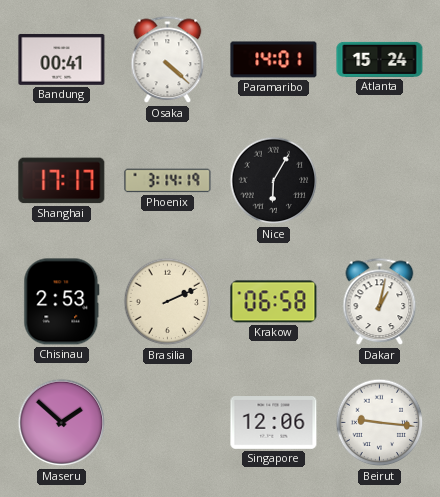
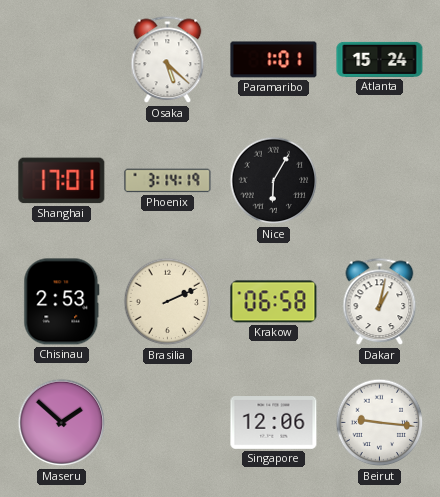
Bandung: 00:41 -> none (62, 59)
Osaka: 4:22 -> 5:22 (168, 60)
Paramaribo: 14:01 -> 1:01 (274, 60)
Shanghai: 17:17 -> 17:01 (62, 181)
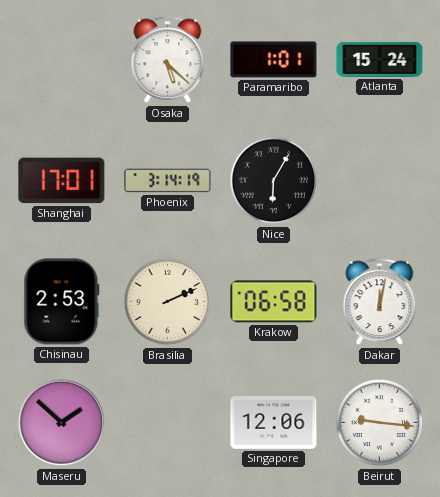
Dakar: 1:02 -> 12:02 (380, 302)
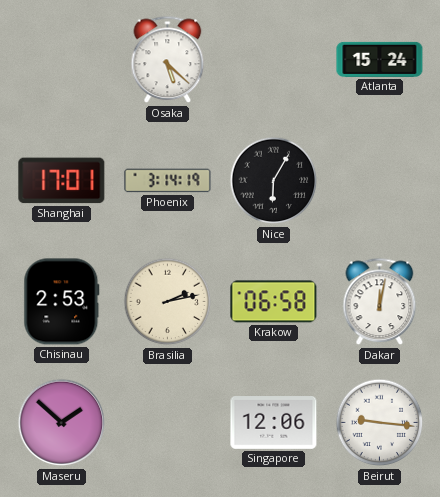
Paramaribo: 1:01 -> none (274, 60)
Brasilia: 2:11 -> 2:13 (168, 302)
